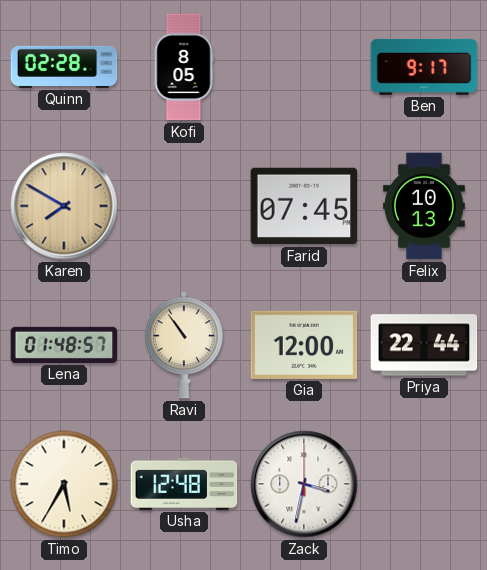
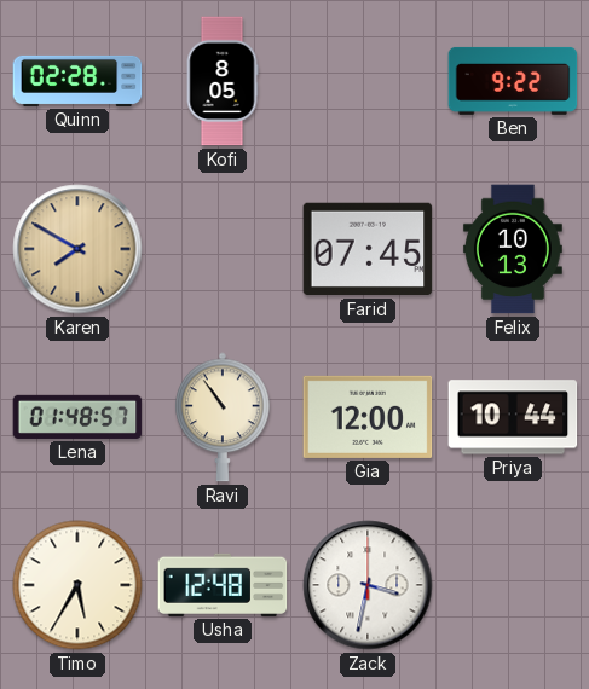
Ben: 9:17 -> 9:22 (513, 81)
Priya: 22:44 -> 10:44 (513, 417)
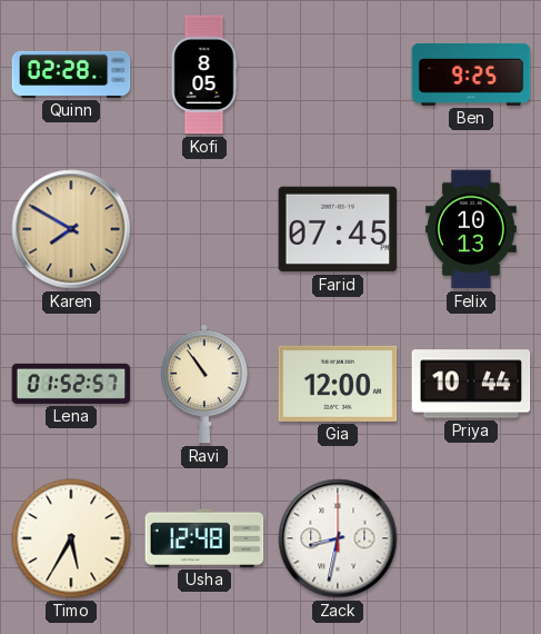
Ben: 9:22 -> 9:25 (471, 75)
Lena: 01:48 -> 01:52 (71, 384)
Zack: 3:32 -> 8:32 (338, 538)
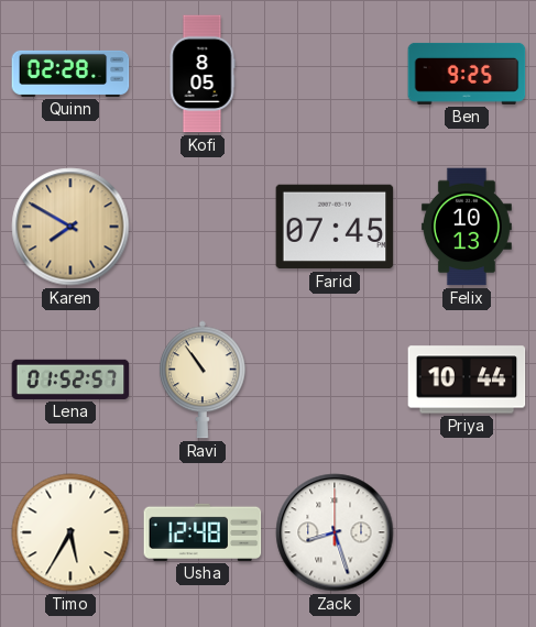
Gia: 12:00 -> none (338, 384)
Zack: 8:32 -> 8:27 (335, 532)
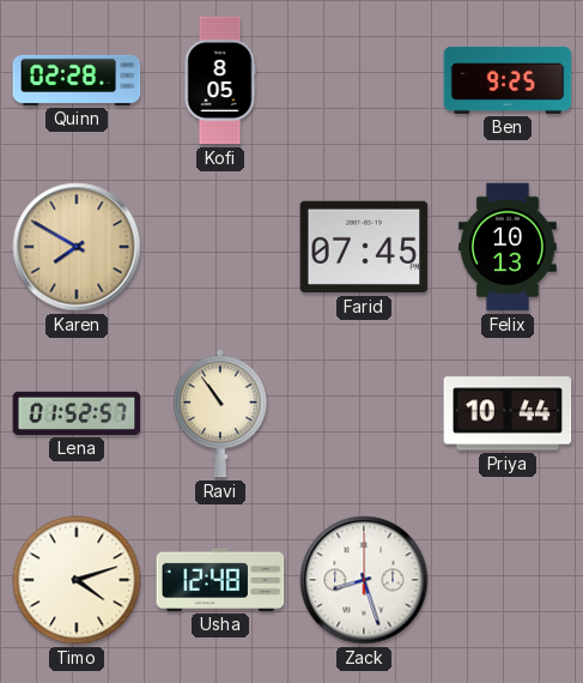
Timo: 5:35 -> 4:12 (77, 580)
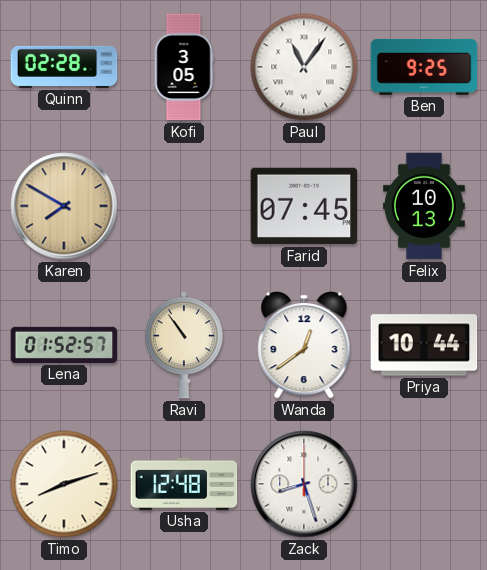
Kofi: 8:05 -> 3:05 (184, 67)
Paul: none -> 11:06 (304, 67)
Wanda: none -> 12:39 (304, 346)
Timo: 4:12 -> 8:12 (64, 484)
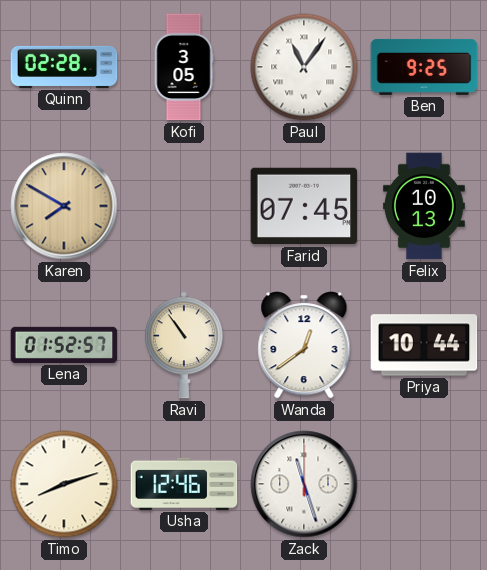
Usha: 12:48 -> 12:46 (184, 484)
Zack: 8:27 -> 11:27 (304, 484)
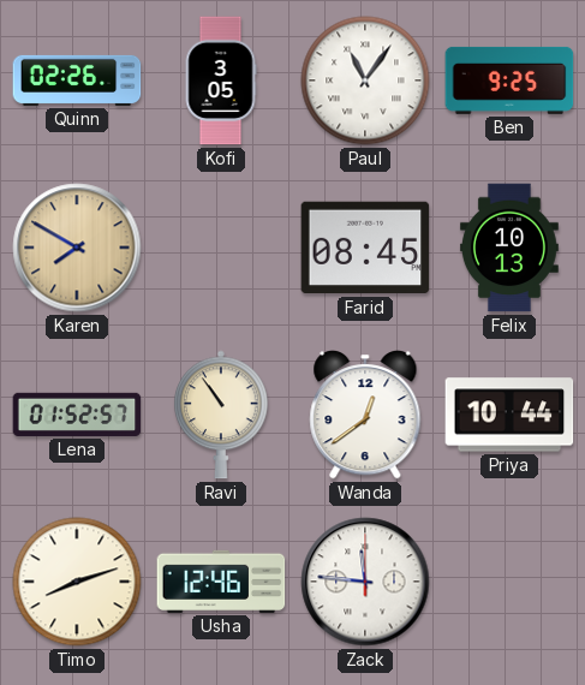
Quinn: 02:28 -> 02:26 (77, 81)
Farid: 07:45 -> 08:45 (365, 248)
Zack: 11:27 -> 11:46 (365, 582)
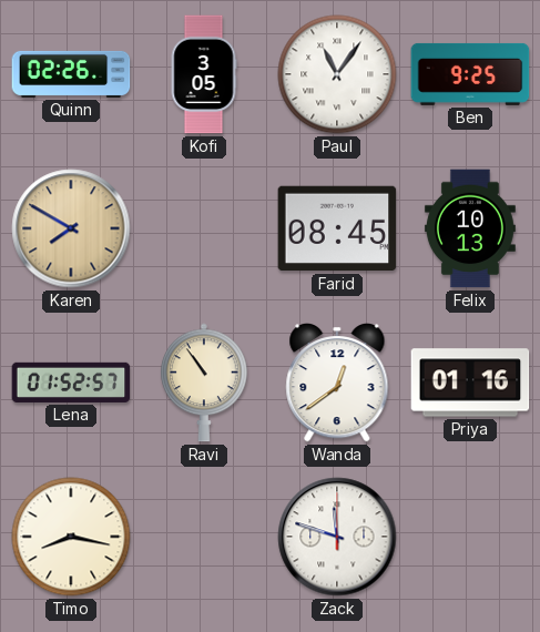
Priya: 10:44 -> 01:16 (470, 383)
Timo: 8:12 -> 8:17 (71, 537)
Usha: 12:46 -> none (221, 582)
Zack: 11:46 -> 11:48 (337, 537)
